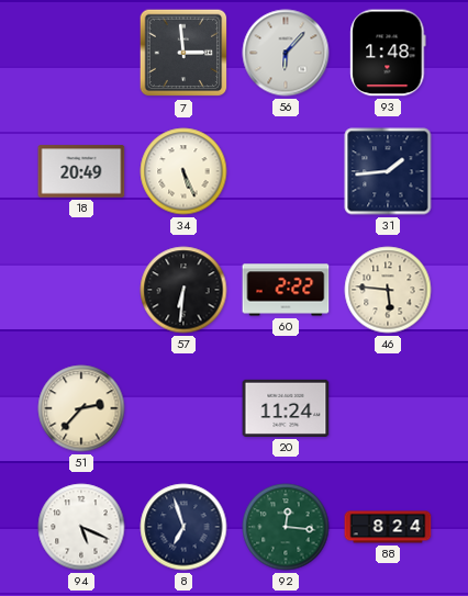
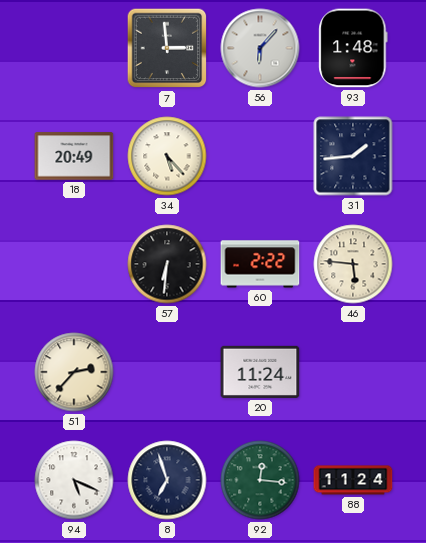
34: 5:26 -> 5:23 (167, 156)
88: 8:24 -> 11:24 (353, 480)
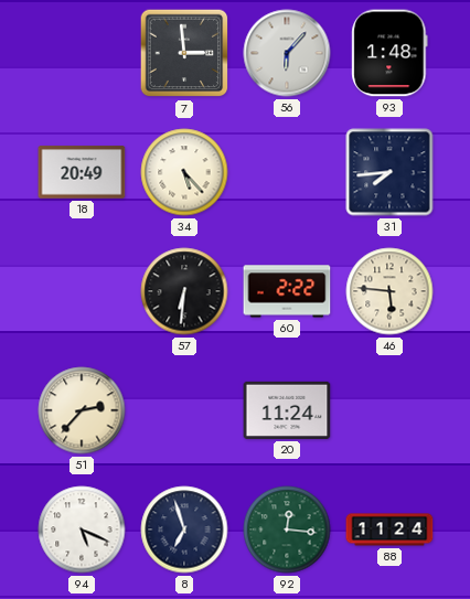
31: 1:44 -> 7:44 (389, 172)
